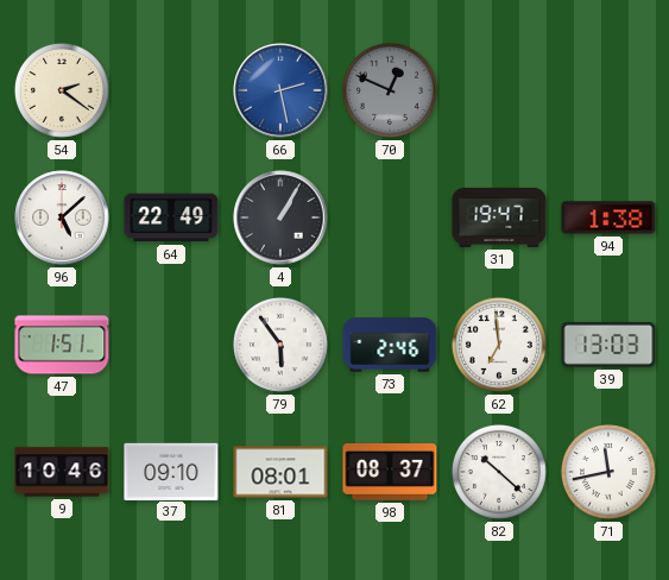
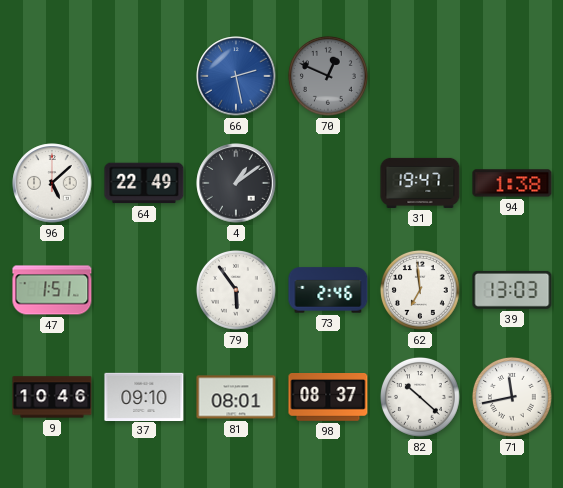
54: 2:21 -> none (62, 90)
4: 1:05 -> 1:09 (236, 183)
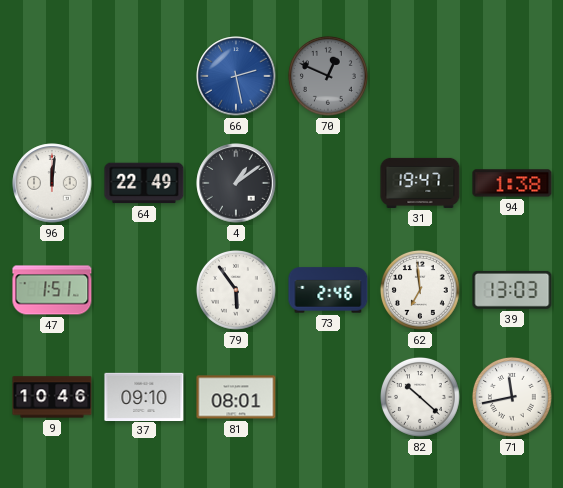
96: 5:08 -> 12:01 (52, 183)
98: 08:37 -> none (328, 398)
